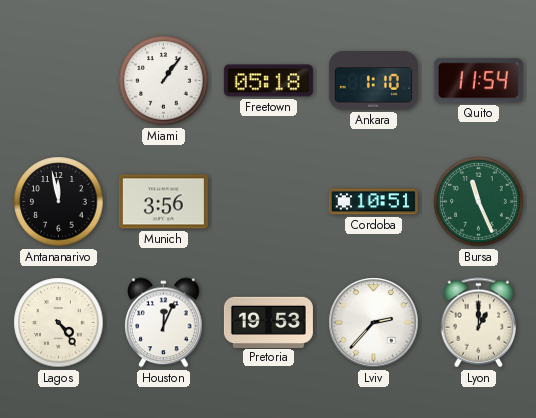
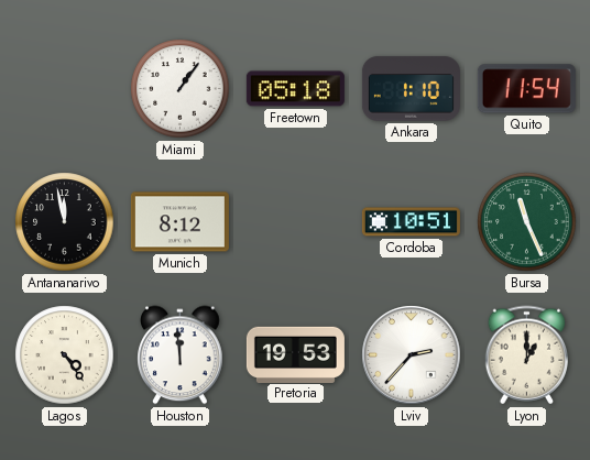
Munich: 3:56 -> 8:12 (179, 222)
Houston: 12:04 -> 11:59 (181, 355)
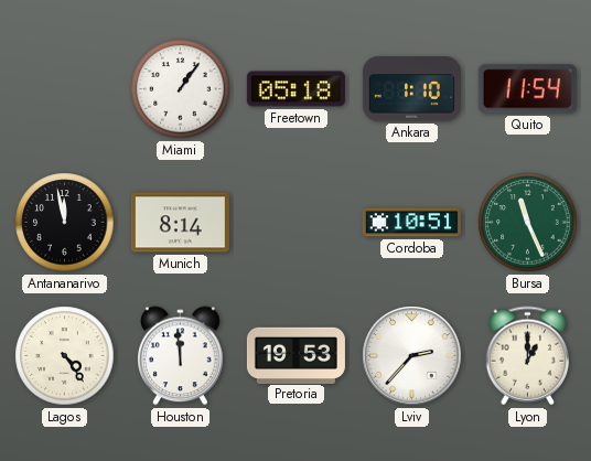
Munich: 8:12 -> 8:14 (180, 223)
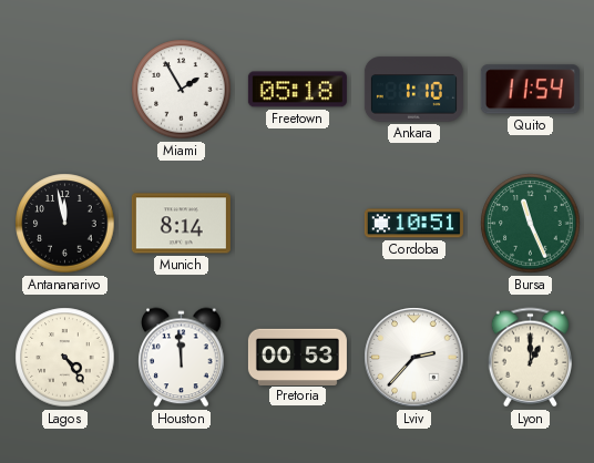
Miami: 1:06 -> 1:55 (182, 90)
Pretoria: 19:53 -> 00:53 (297, 357)
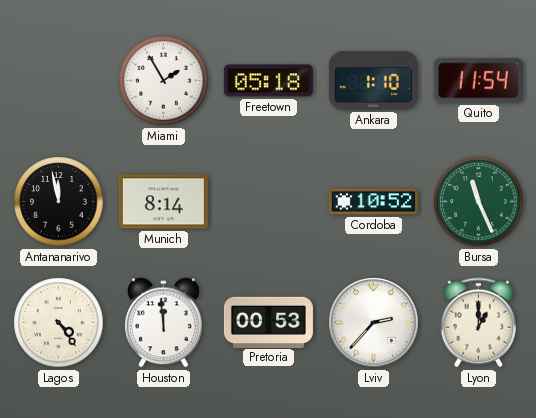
Cordoba: 10:51 -> 10:52 (373, 202)
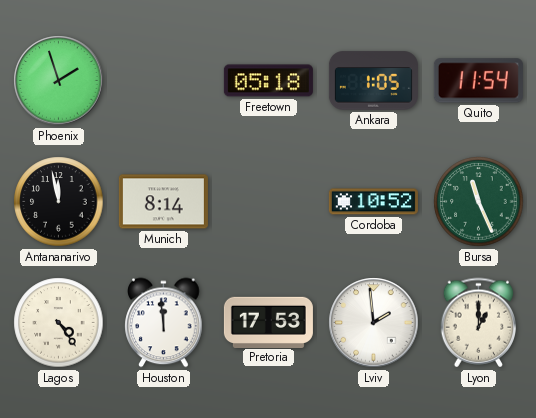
Phoenix: none -> 1:57 (59, 81)
Miami: 1:55 -> none (164, 81)
Ankara: 1:10 -> 1:05 (373, 81)
Pretoria: 00:53 -> 17:53 (268, 322)
Lviv: 2:37 -> 1:59 (374, 323)
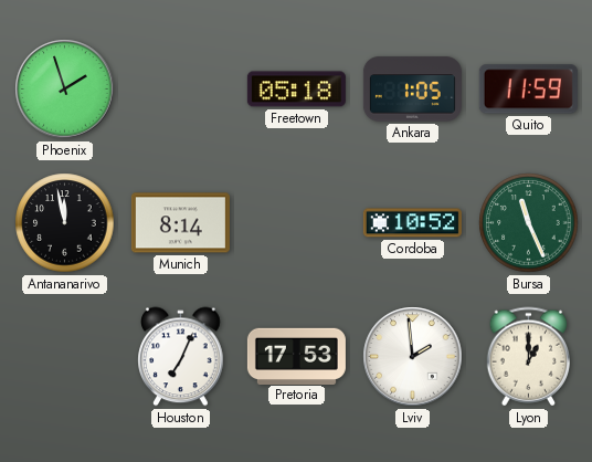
Quito: 11:54 -> 11:59 (528, 90)
Lagos: 4:24 -> none (59, 323)
Houston: 11:59 -> 7:04 (181, 357)
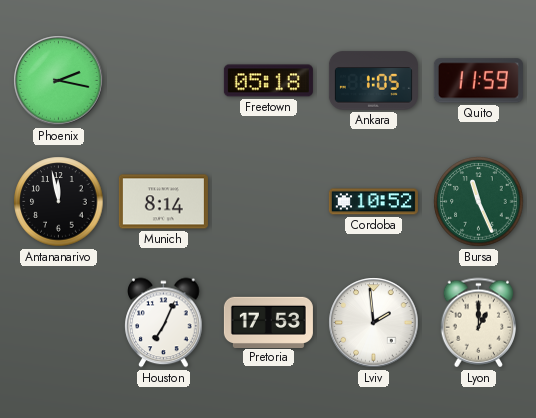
Phoenix: 1:57 -> 2:17 (59, 81)
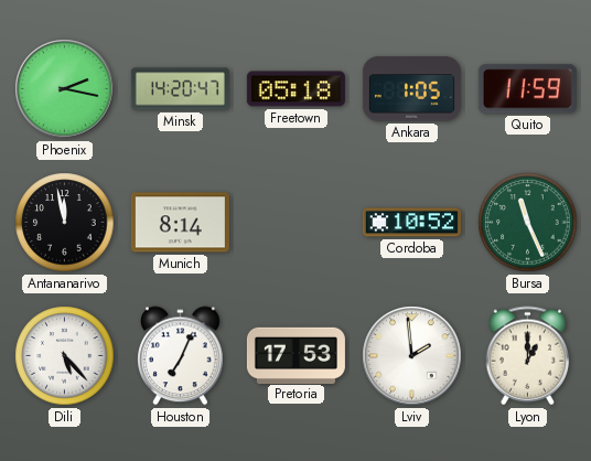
Minsk: none -> 14:20 (180, 89)
Dili: none -> 5:23 (65, 356)
